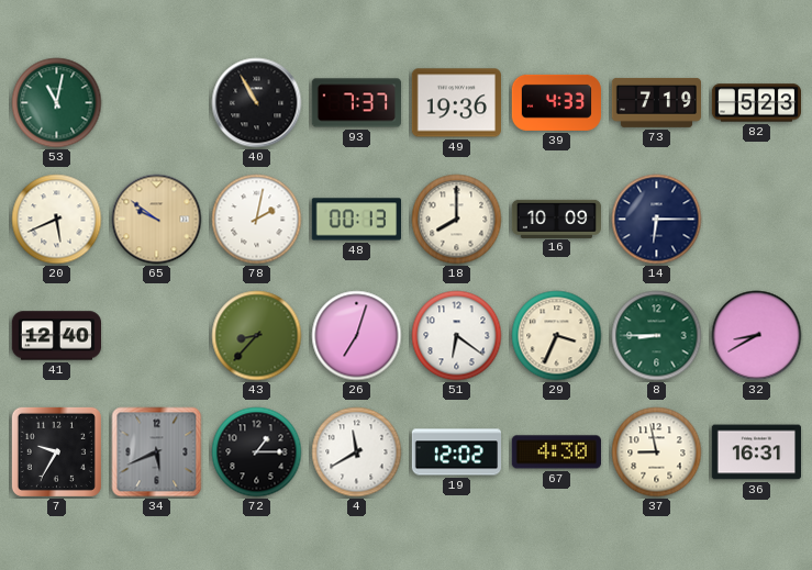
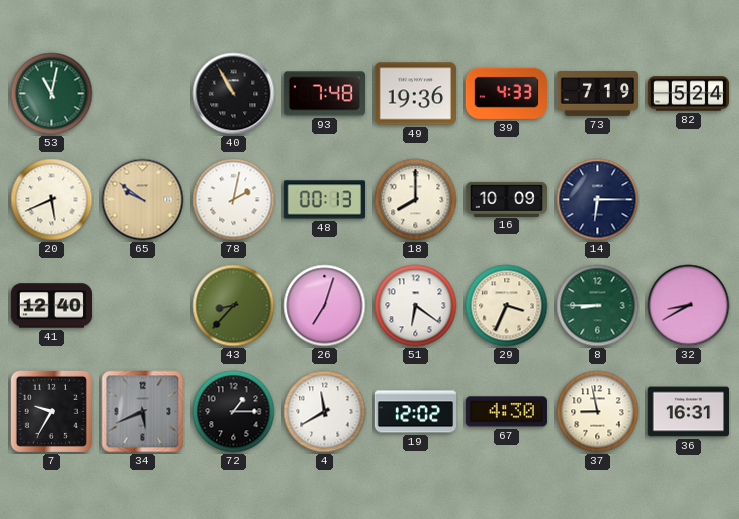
93: 7:37 -> 7:48 (324, 94)
82: 5:23 -> 5:24 (688, 94)
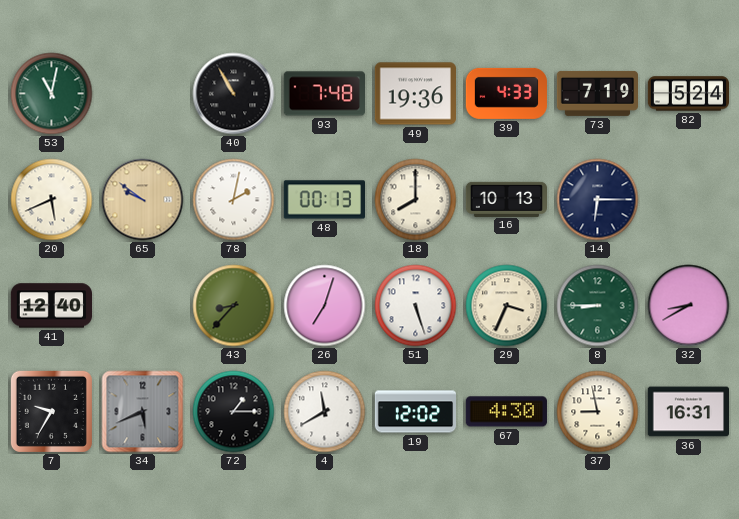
16: 10:09 -> 10:13 (507, 199)
51: 6:21 -> 5:27 (416, 306)
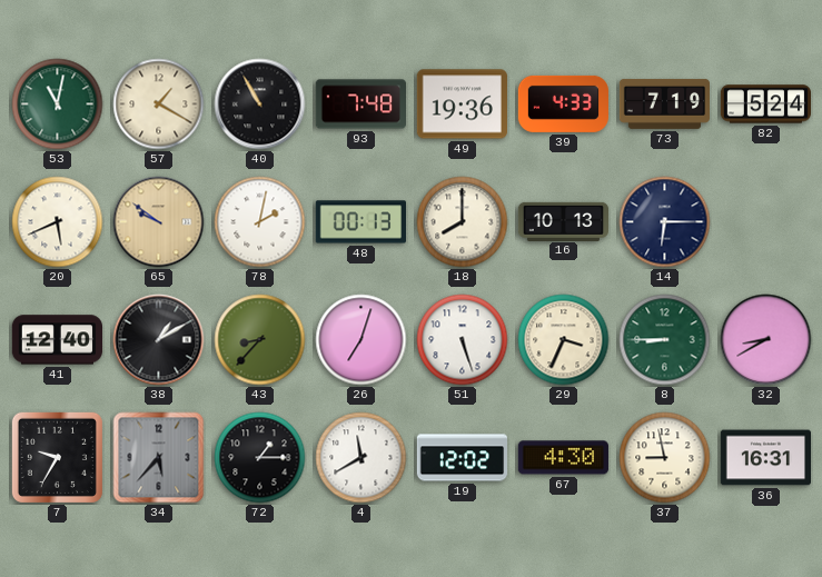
57: none -> 1:20 (159, 105)
38: none -> 1:10 (159, 340)
34: 5:41 -> 5:37 (159, 458)
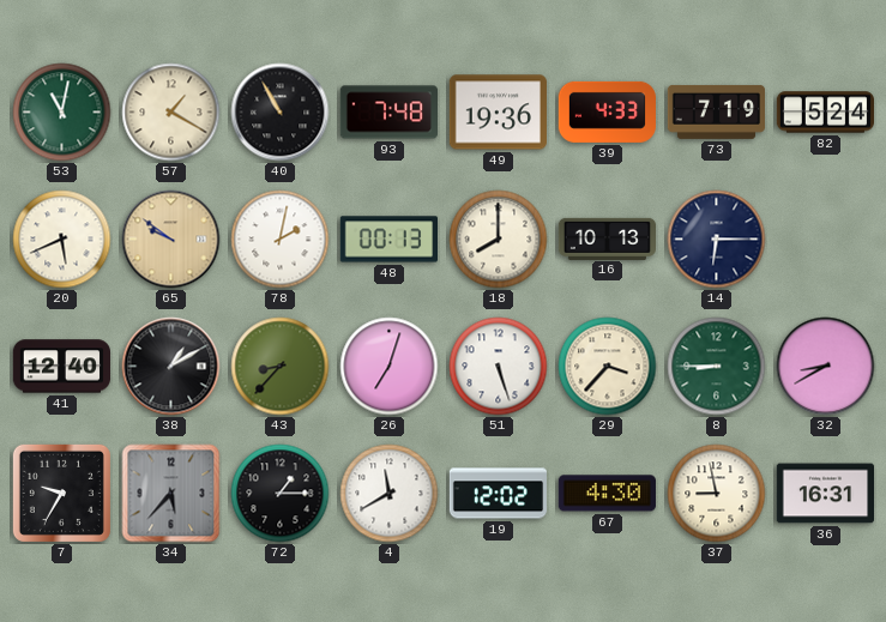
29: 3:34 -> 3:37 (608, 367)
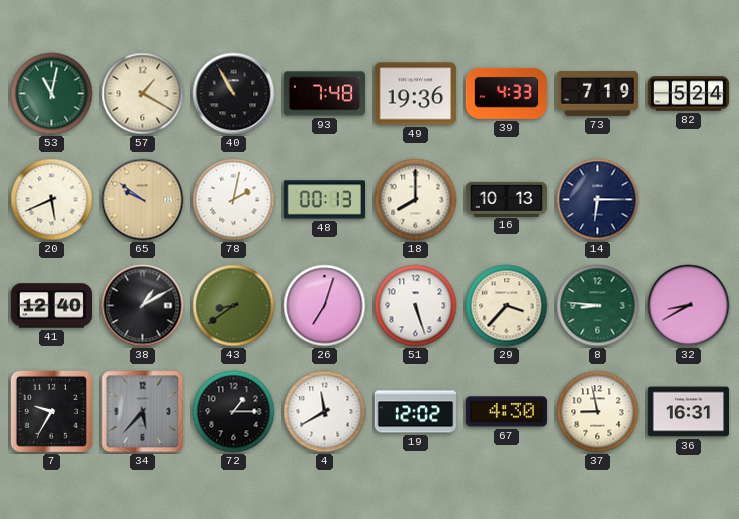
43: 8:37 -> 8:39 (234, 306)
8: 8:45 -> 8:46 (598, 306)
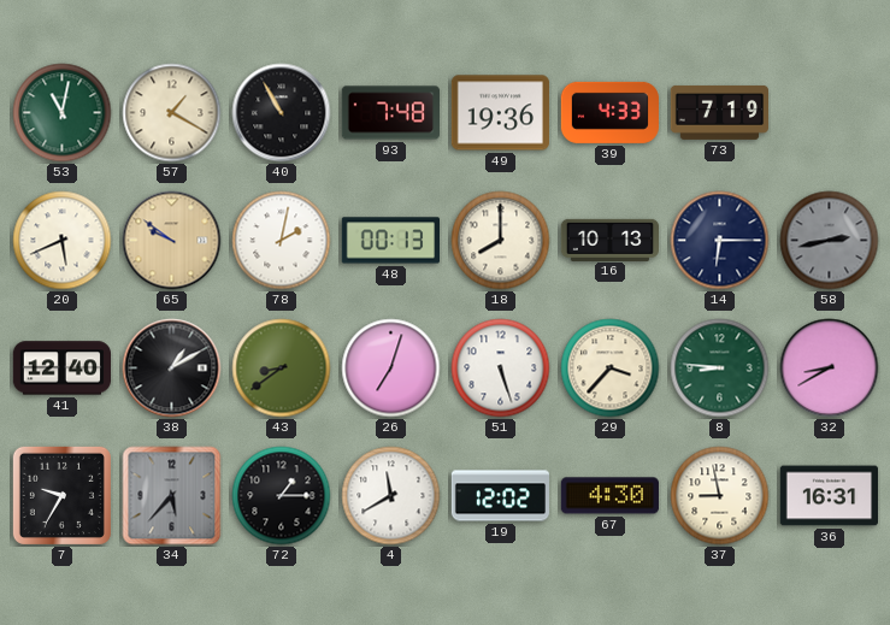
82: 5:24 -> none (688, 94)
58: none -> 2:43 (830, 241)
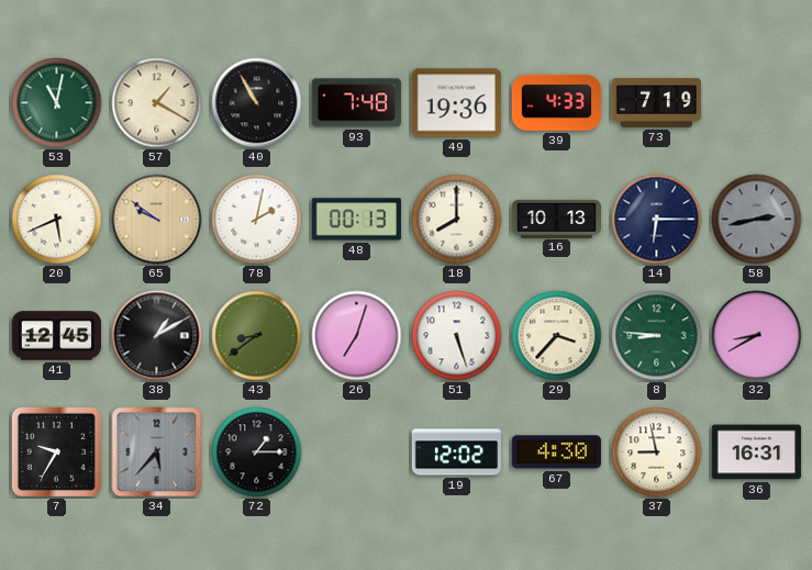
41: 12:40 -> 12:45 (56, 336)
4: 11:40 -> none (391, 496)
